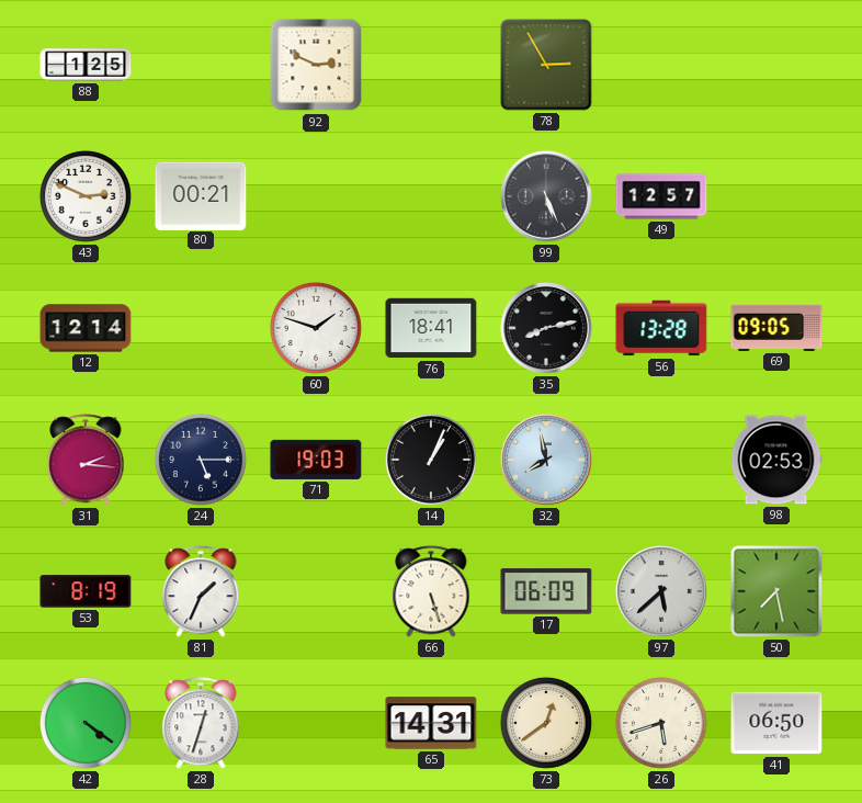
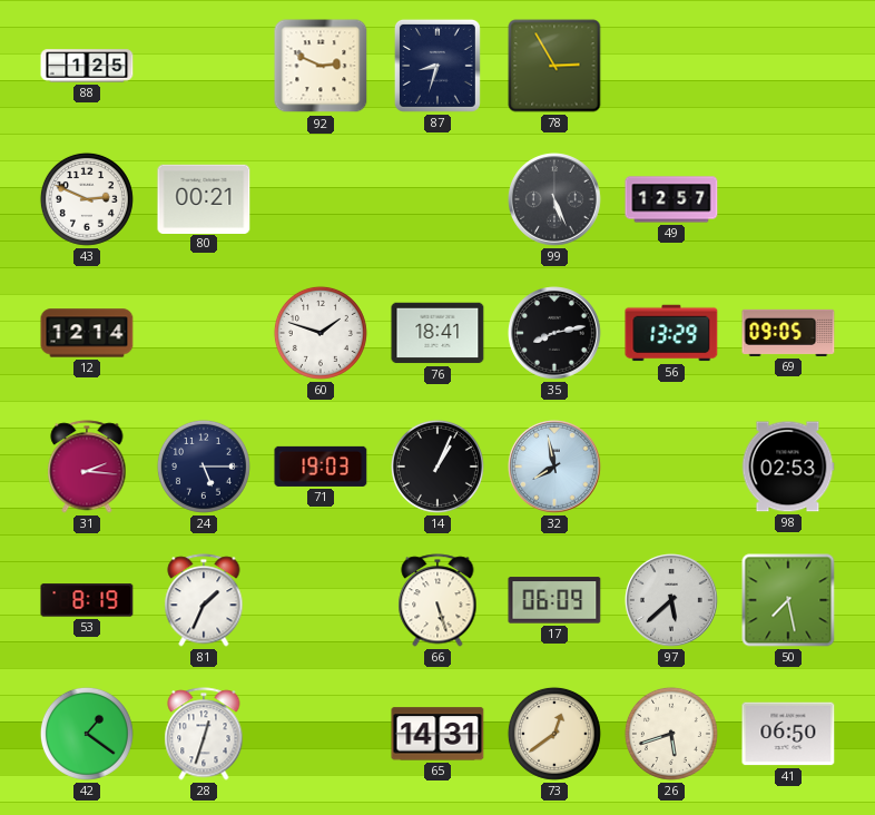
87: none -> 8:33 (438, 66)
56: 13:28 -> 13:29 (671, 333)
42: 4:21 -> 1:21 (87, 734)
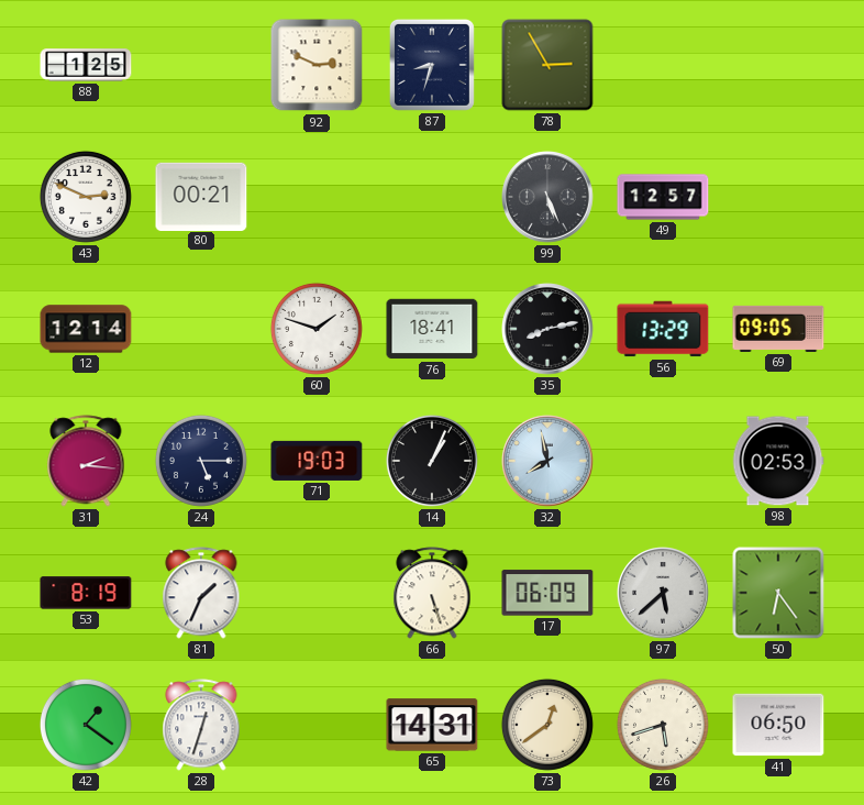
50: 7:28 -> 6:24 (778, 593)
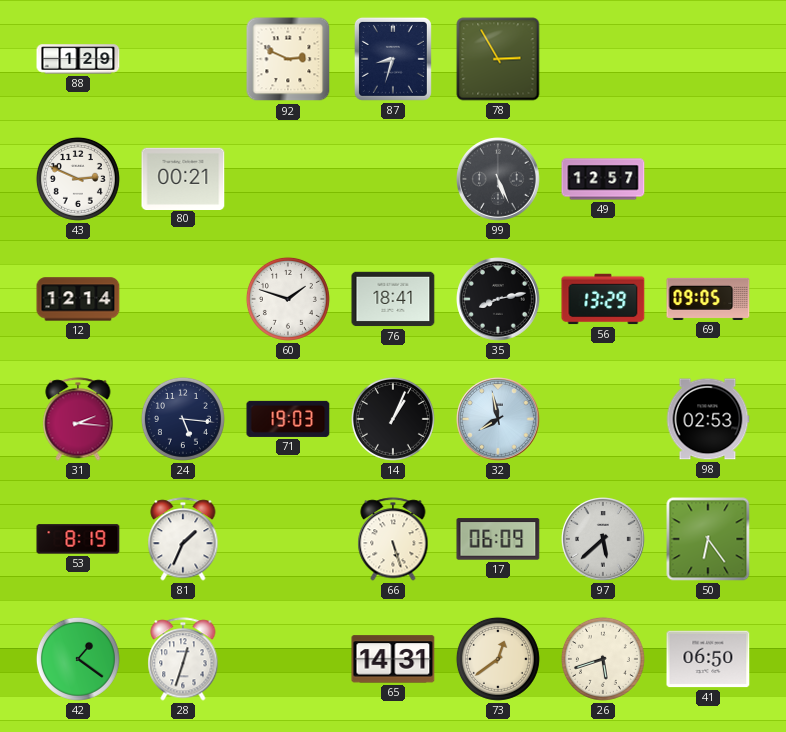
88: 1:25 -> 1:29 (78, 59)
24: 5:15 -> 5:16 (183, 419)
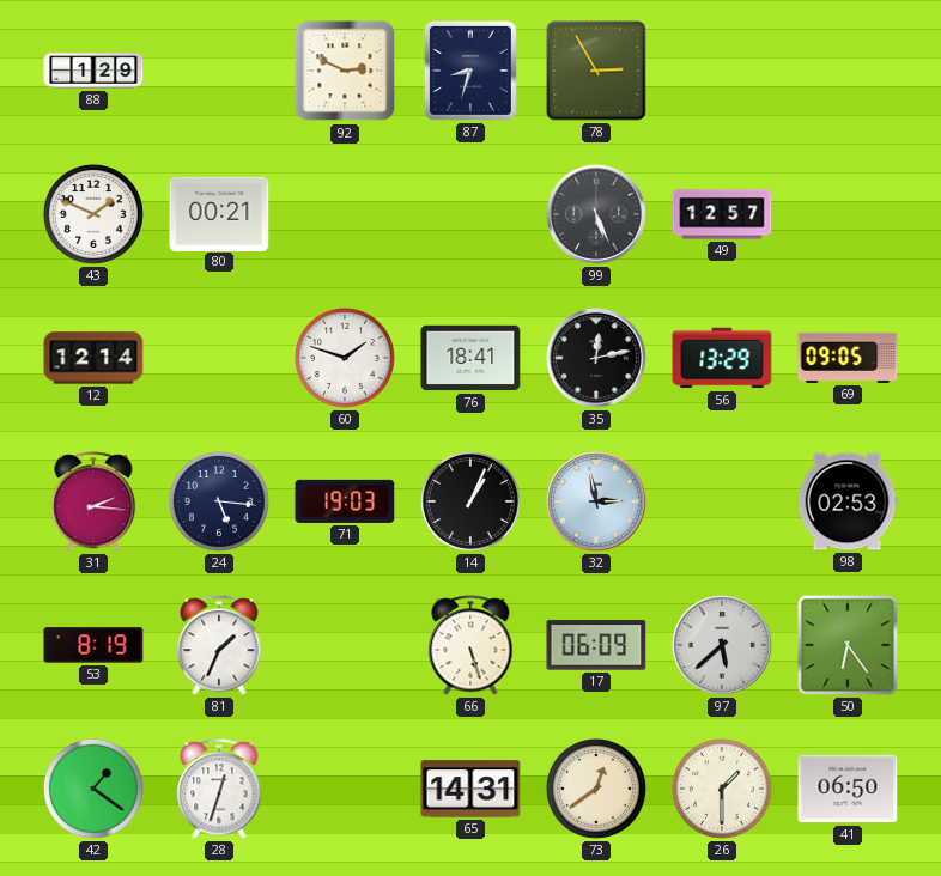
43: 2:49 -> 1:49 (93, 214)
35: 8:13 -> 12:13 (597, 359)
32: 7:58 -> 2:58 (597, 503)
26: 5:42 -> 1:30 (722, 789)
